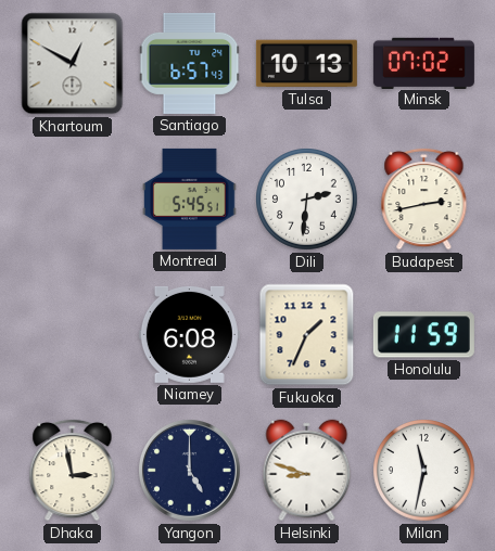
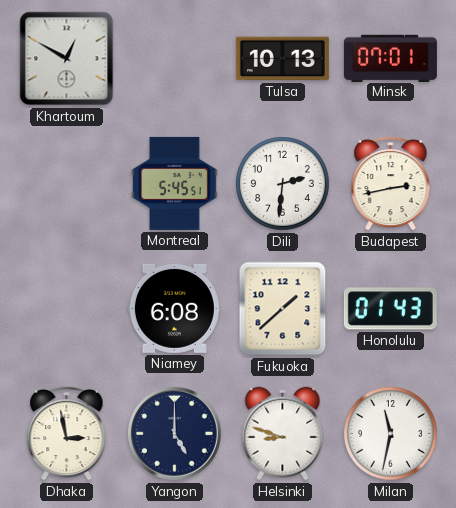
Santiago: 6:57 -> none (190, 63)
Minsk: 07:02 -> 07:01 (390, 58)
Fukuoka: 1:34 -> 1:38 (283, 309)
Honolulu: 11:59 -> 01:43 (390, 309)
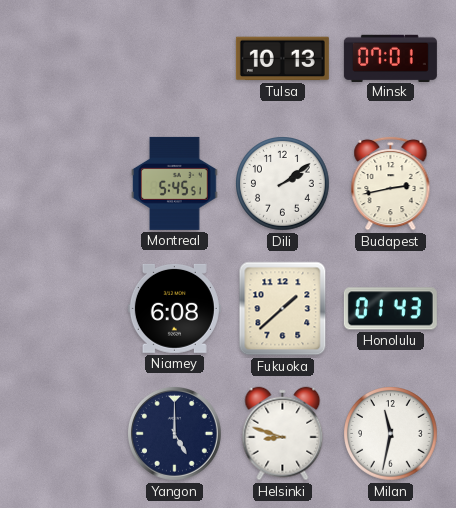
Khartoum: 12:50 -> none (67, 59)
Dili: 2:31 -> 2:09 (283, 184)
Dhaka: 2:58 -> none (67, 433)
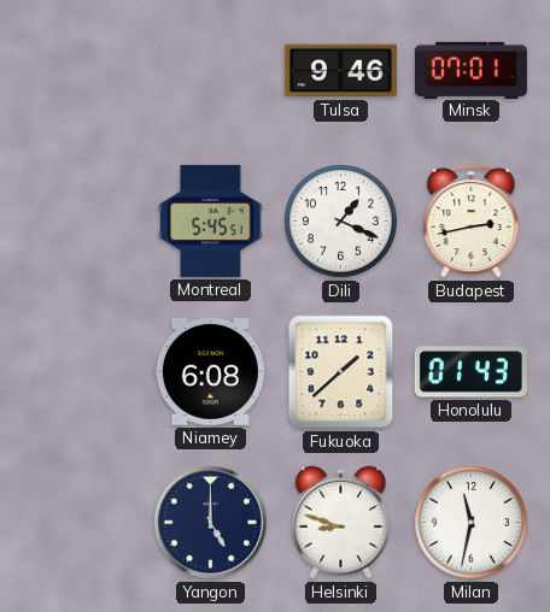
Tulsa: 10:13 -> 9:46 (340, 71)
Dili: 2:09 -> 1:19 (341, 222)
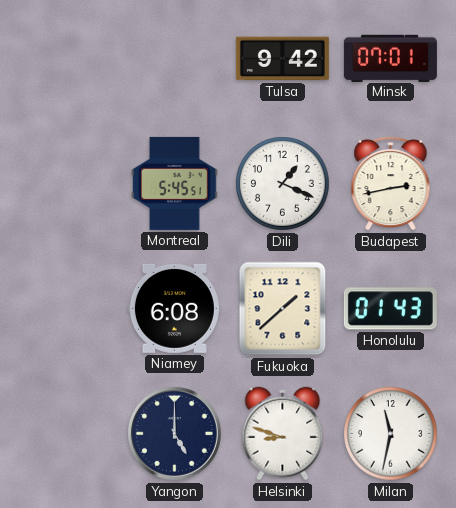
Tulsa: 9:46 -> 9:42 (282, 59)
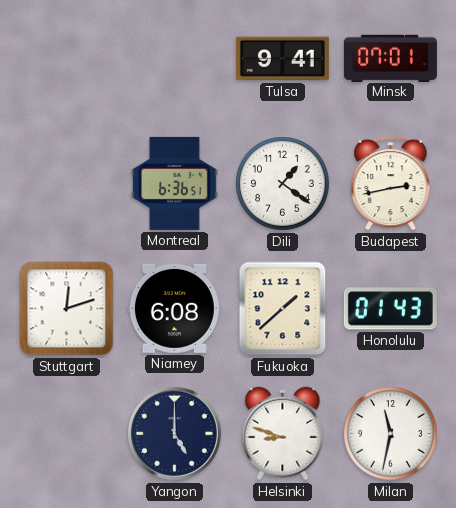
Tulsa: 9:42 -> 9:41 (282, 59)
Montreal: 5:45 -> 6:36 (175, 183)
Dili: 1:19 -> 1:21 (283, 184)
Stuttgart: none -> 12:12 (67, 309)
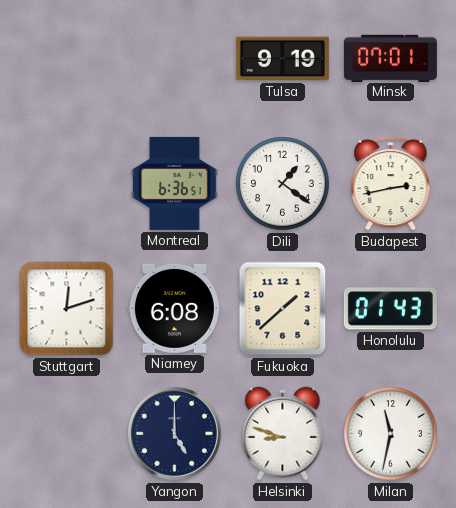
Tulsa: 9:41 -> 9:19 (282, 59)
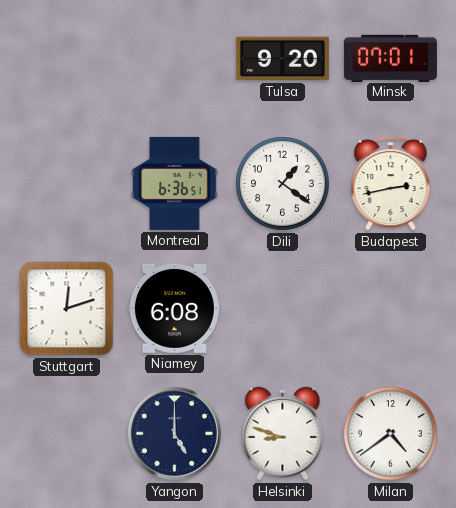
Tulsa: 9:19 -> 9:20 (282, 59)
Fukuoka: 1:38 -> none (283, 309)
Honolulu: 01:43 -> none (390, 309)
Milan: 11:32 -> 4:39 (391, 434)
